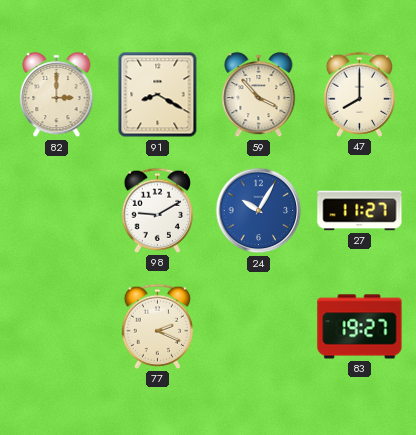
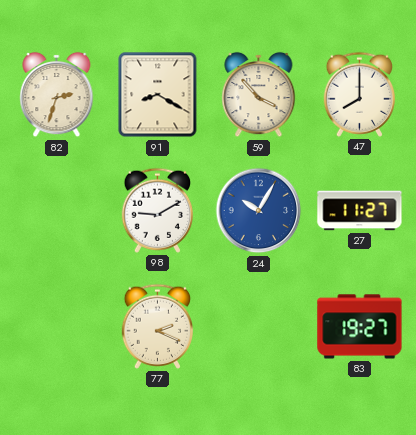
82: 3:00 -> 2:33 (57, 95)
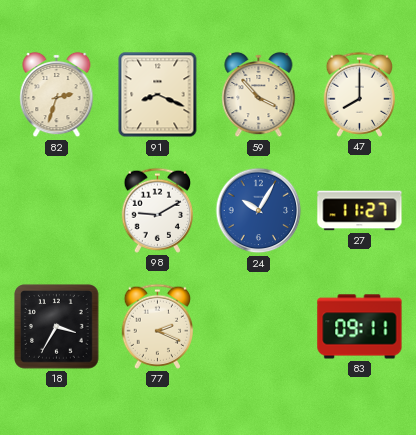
91: 8:20 -> 8:19 (158, 95)
18: none -> 3:35 (57, 327)
83: 19:27 -> 09:11 (360, 327)
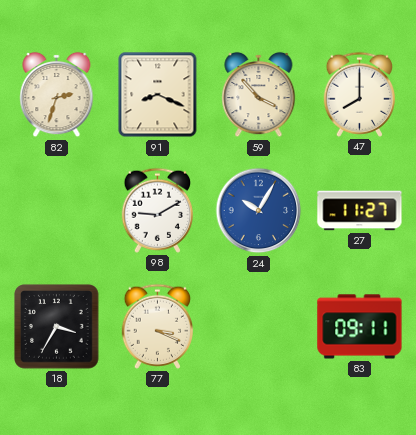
77: 2:19 -> 3:19 (158, 326)
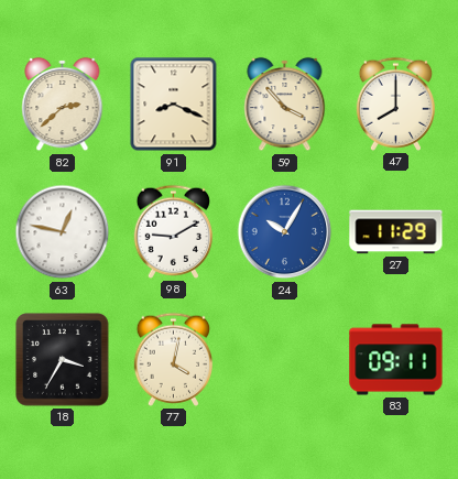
82: 2:33 -> 2:38 (63, 105)
63: none -> 12:47 (63, 232)
27: 11:27 -> 11:29 (396, 232)
77: 3:19 -> 4:02 (174, 359)
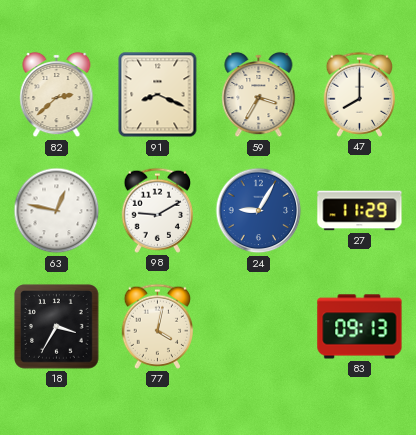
59: 3:53 -> 3:35 (259, 95)
24: 10:05 -> 9:05 (259, 211)
83: 09:11 -> 09:13 (360, 327)
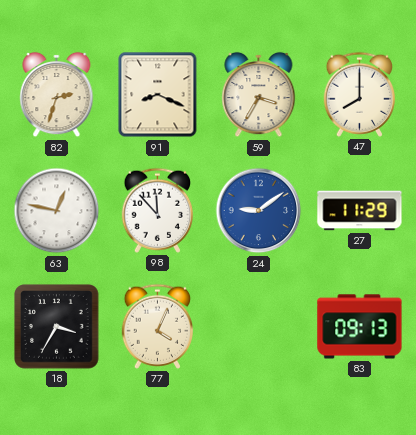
82: 2:38 -> 2:33 (57, 95)
98: 9:10 -> 11:53 (158, 210)
24: 9:05 -> 9:09 (259, 211)
77: 4:02 -> 4:04 (158, 326)
